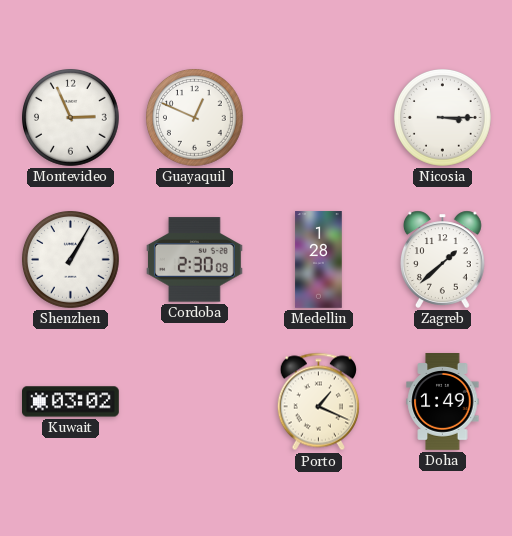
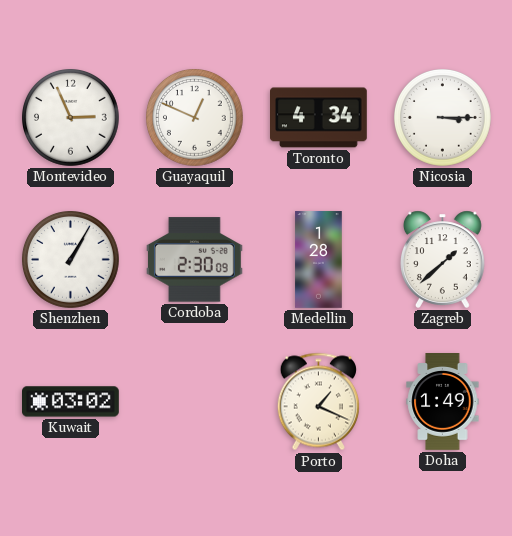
Toronto: none -> 4:34 (319, 118)
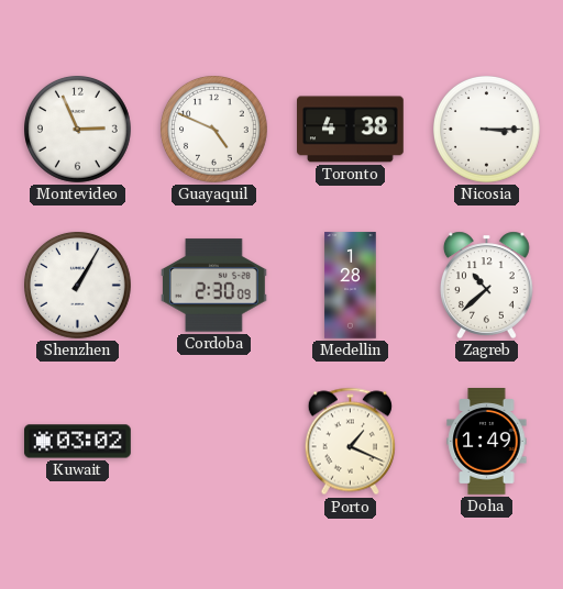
Guayaquil: 12:49 -> 4:49 (214, 130)
Toronto: 4:34 -> 4:38 (351, 130)
Zagreb: 1:38 -> 10:38 (486, 285)
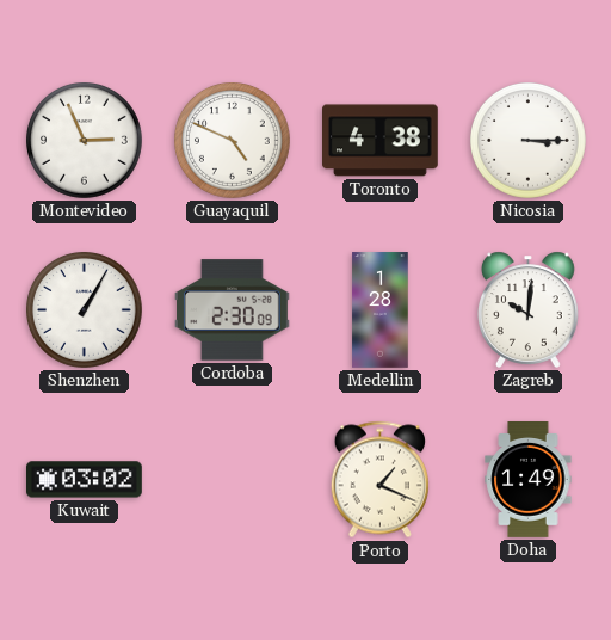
Zagreb: 10:38 -> 10:01 (527, 309)
